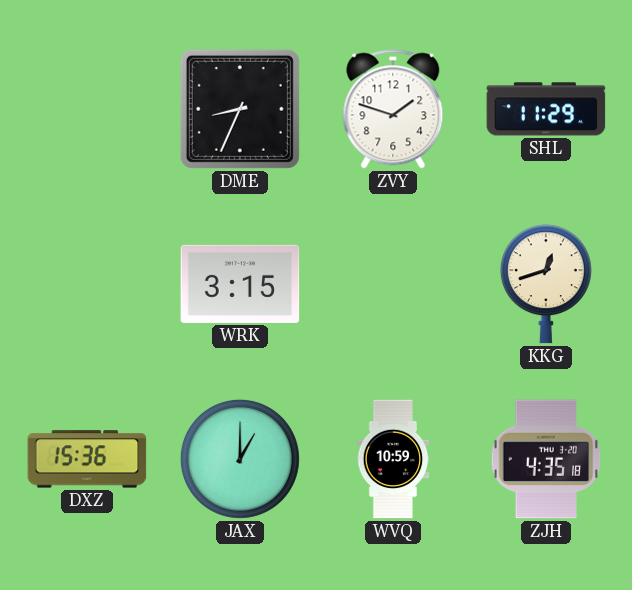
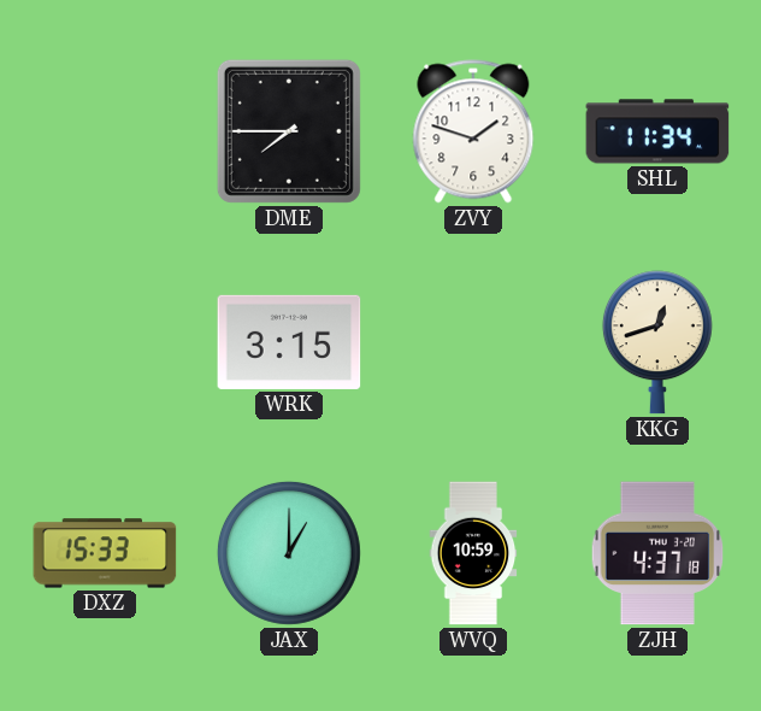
DME: 8:34 -> 7:45 (289, 131)
SHL: 11:29 -> 11:34 (657, 131)
DXZ: 15:36 -> 15:33 (105, 553)
ZJH: 4:35 -> 4:37 (657, 553)
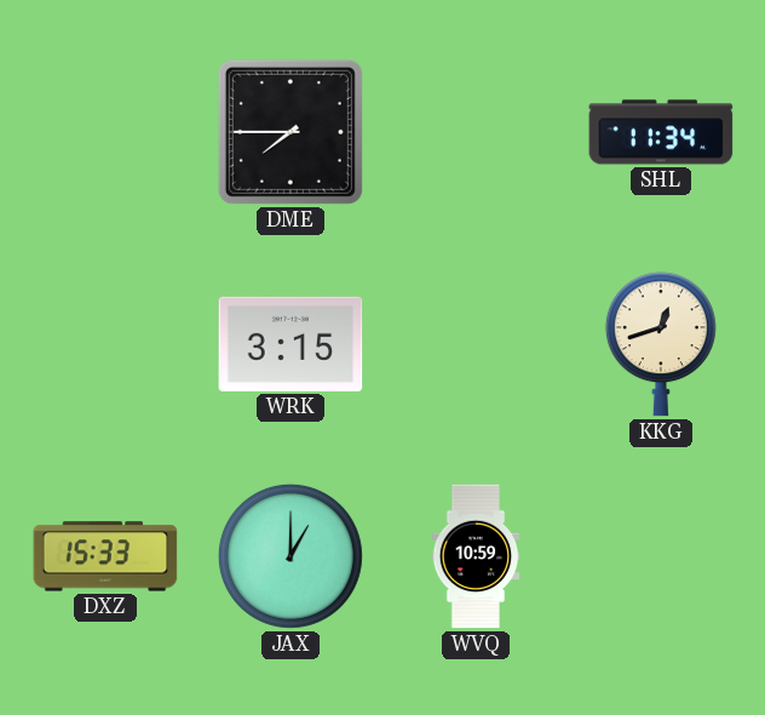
ZVY: 1:48 -> none (473, 131)
ZJH: 4:37 -> none (657, 553)
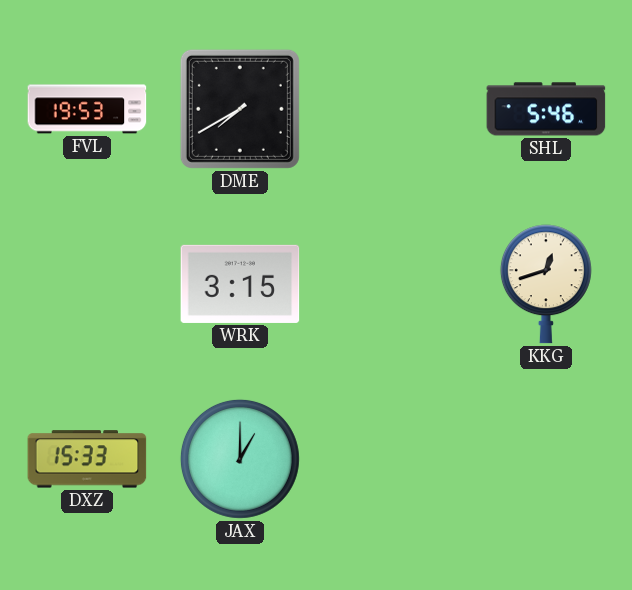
FVL: none -> 19:53 (87, 109)
DME: 7:45 -> 7:40 (240, 109)
SHL: 11:34 -> 5:46 (546, 109)
WVQ: 10:59 -> none (476, 556)
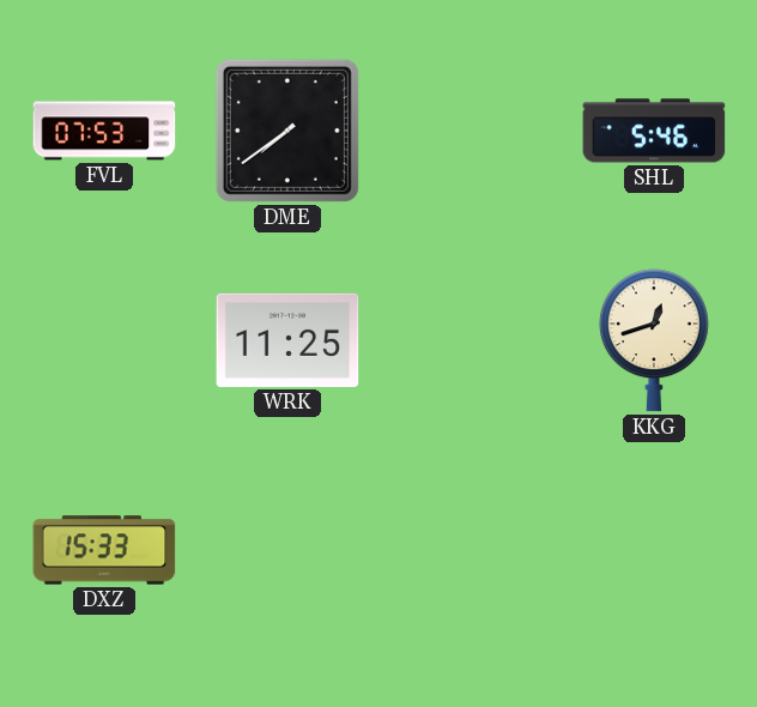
FVL: 19:53 -> 07:53 (104, 131)
DME: 7:40 -> 7:39 (287, 131)
WRK: 3:15 -> 11:25 (287, 340)
JAX: 1:00 -> none (240, 459)
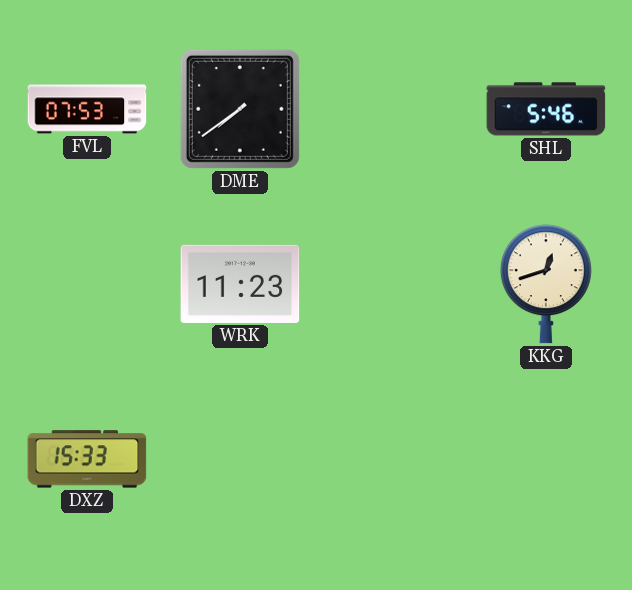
WRK: 11:25 -> 11:23 (240, 284)
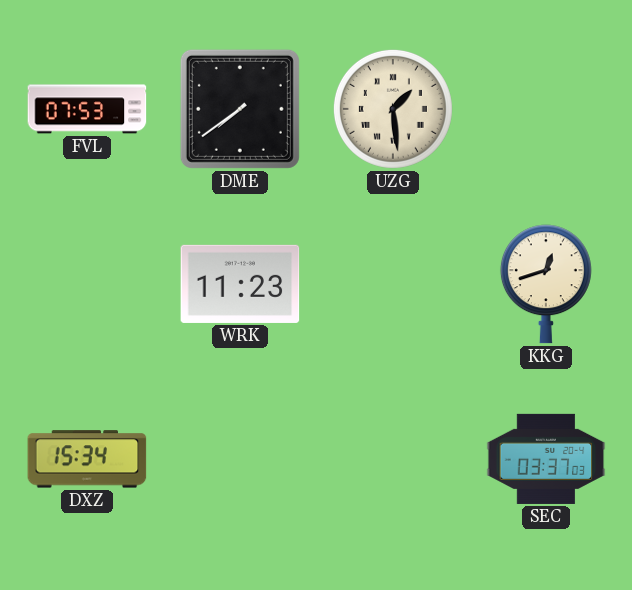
UZG: none -> 1:29 (393, 109)
SHL: 5:46 -> none (546, 109)
DXZ: 15:33 -> 15:34 (87, 459)
SEC: none -> 03:37 (546, 459)
